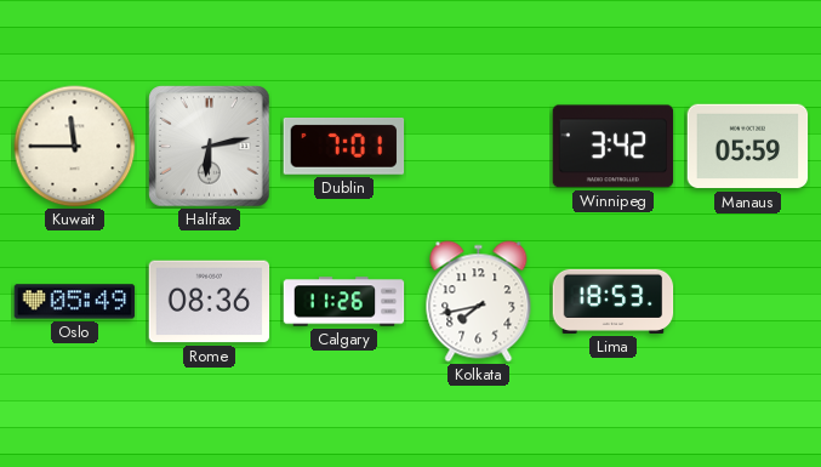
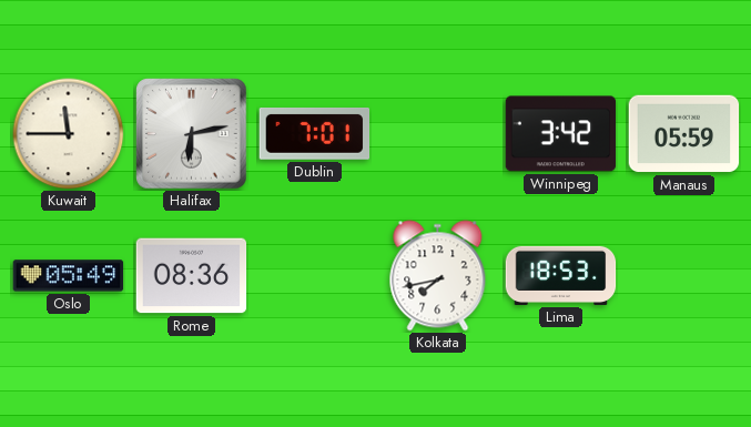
Calgary: 11:26 -> none (344, 302)
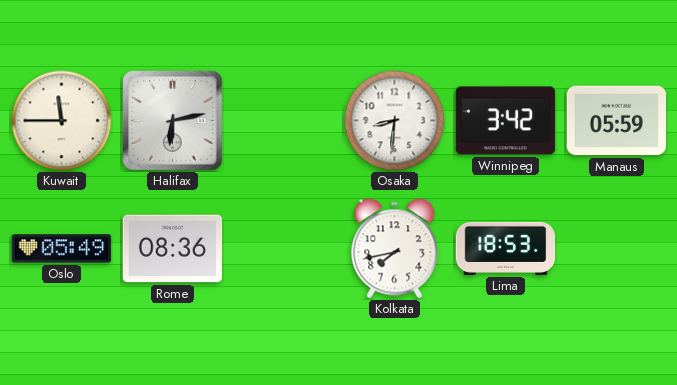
Dublin: 7:01 -> none (315, 133)
Osaka: none -> 8:31 (395, 121)
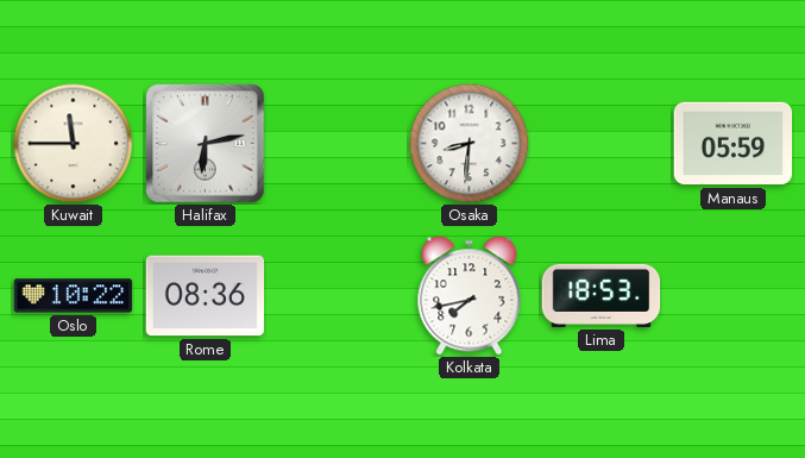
Winnipeg: 3:42 -> none (506, 121)
Oslo: 05:49 -> 10:22 (74, 296)
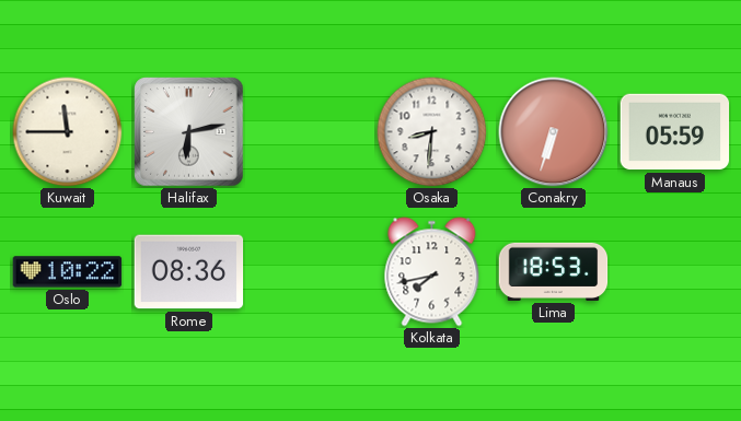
Conakry: none -> 6:33 (554, 132)
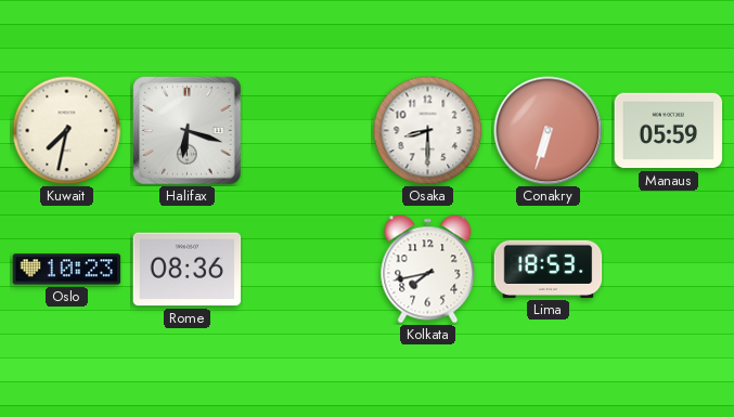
Kuwait: 11:45 -> 7:32 (67, 131)
Halifax: 6:13 -> 6:18 (188, 131)
Osaka: 8:31 -> 8:30 (428, 131)
Oslo: 10:22 -> 10:23 (67, 270)
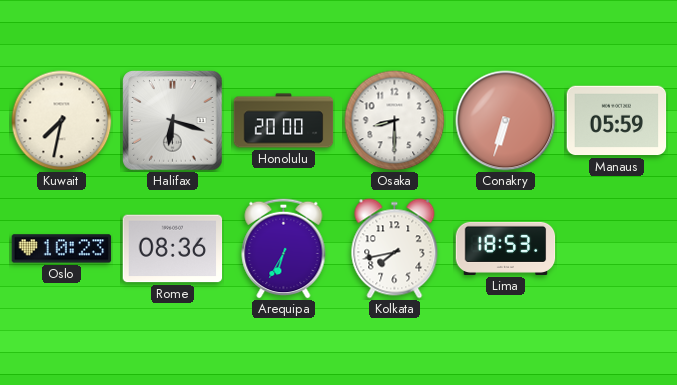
Honolulu: none -> 20:00 (284, 121)
Arequipa: none -> 6:35 (284, 248)
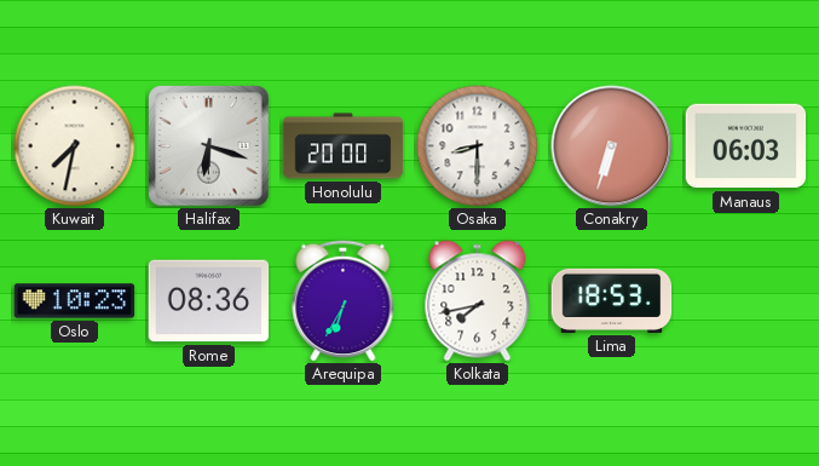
Manaus: 05:59 -> 06:03 (746, 146)
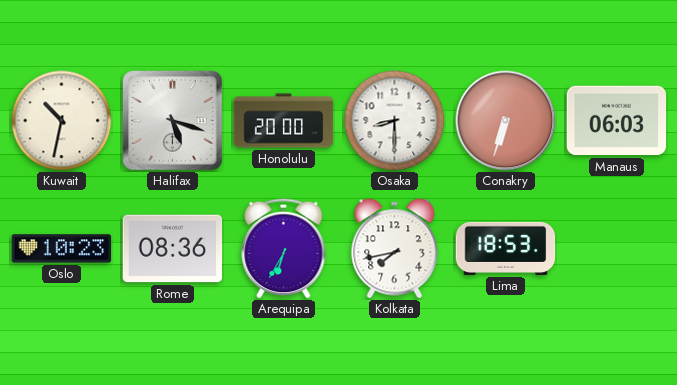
Kuwait: 7:32 -> 10:32 (62, 121)
Halifax: 6:18 -> 5:18 (173, 121)
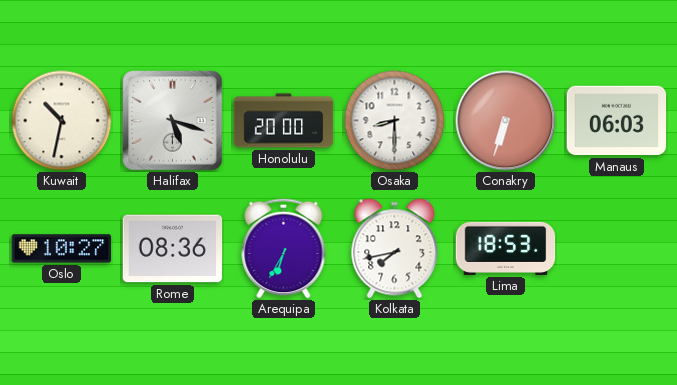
Oslo: 10:23 -> 10:27 (62, 249)
